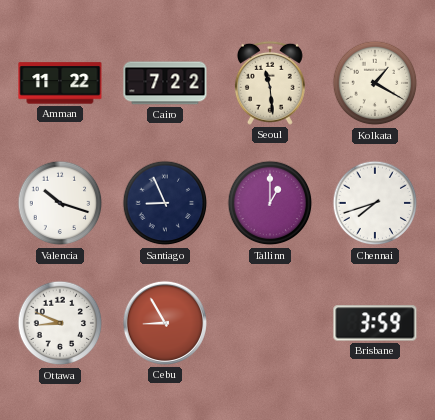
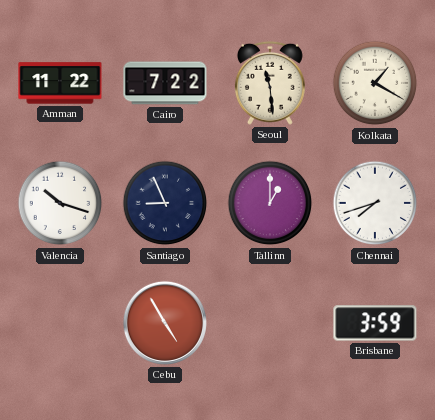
Ottawa: 8:49 -> none (60, 323)
Cebu: 8:55 -> 4:55 (165, 323)
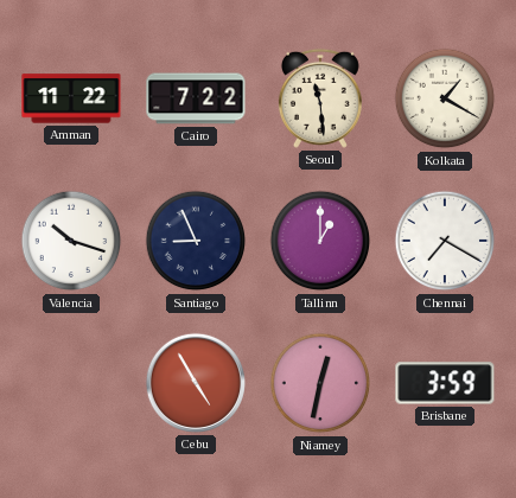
Chennai: 7:42 -> 7:20 (445, 241)
Niamey: none -> 12:32 (320, 383)
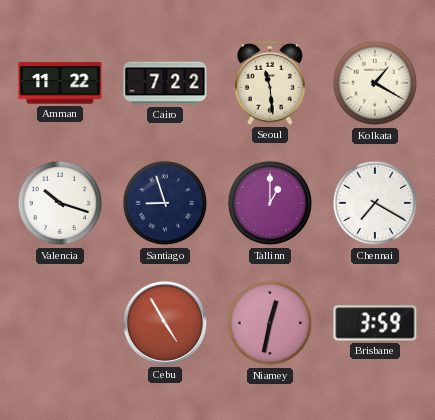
Santiago: 8:56 -> 8:57 (165, 203)
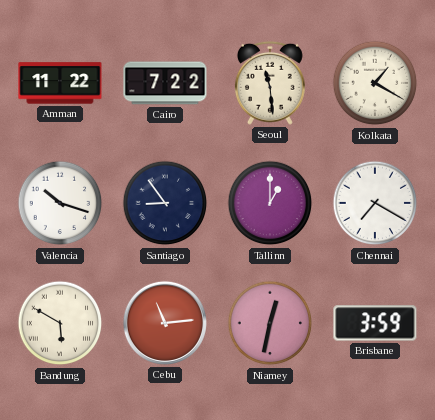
Santiago: 8:57 -> 8:54 (165, 203)
Bandung: none -> 5:50 (60, 323)
Cebu: 4:55 -> 11:14 (165, 323)
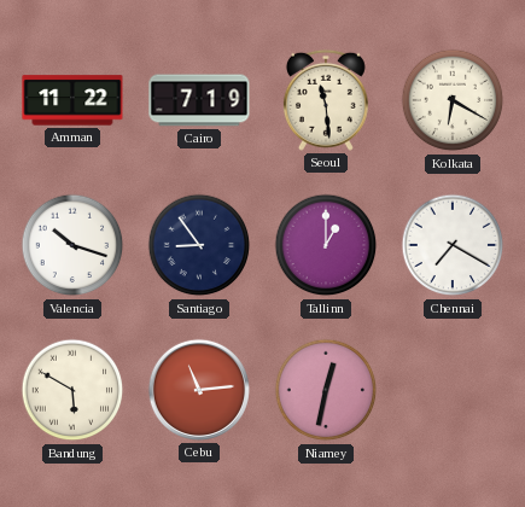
Cairo: 7:22 -> 7:19 (199, 100)
Kolkata: 1:20 -> 6:20 (453, 100)
Brisbane: 3:59 -> none (375, 323)
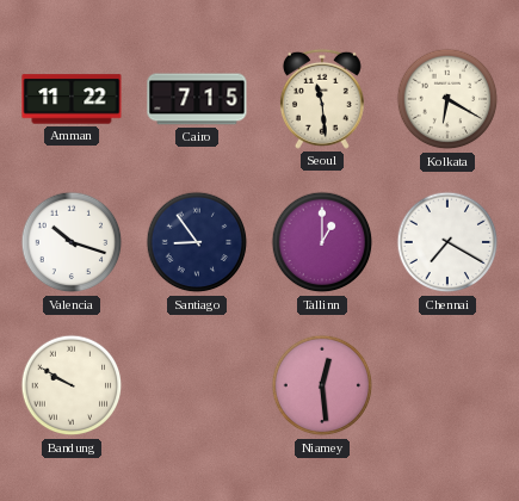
Cairo: 7:19 -> 7:15 (197, 99)
Bandung: 5:50 -> 9:50 (72, 385)
Cebu: 11:14 -> none (199, 390)
Niamey: 12:32 -> 12:29 (322, 385)
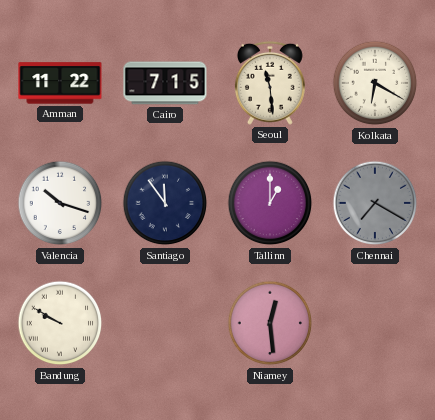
Santiago: 8:54 -> 11:54 (165, 203)
Chennai dial: white -> grey (375, 203)
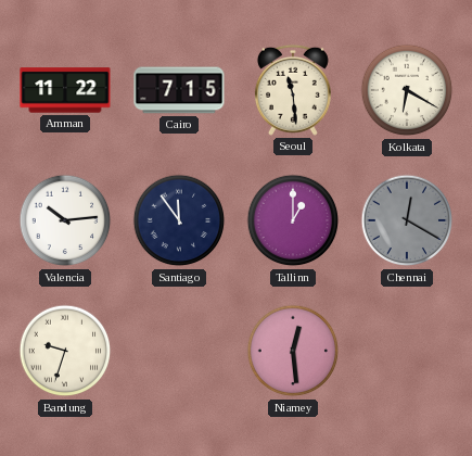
Valencia: 10:18 -> 10:14 (65, 220)
Chennai: 7:20 -> 12:20 (407, 220)
Bandung: 9:50 -> 9:33 (65, 351)
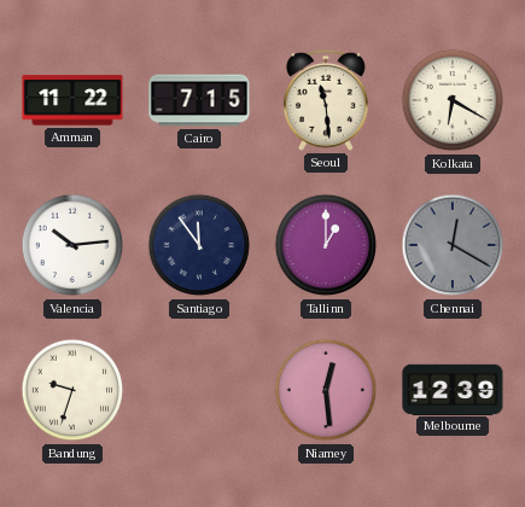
Melbourne: none -> 12:39 (453, 389)
